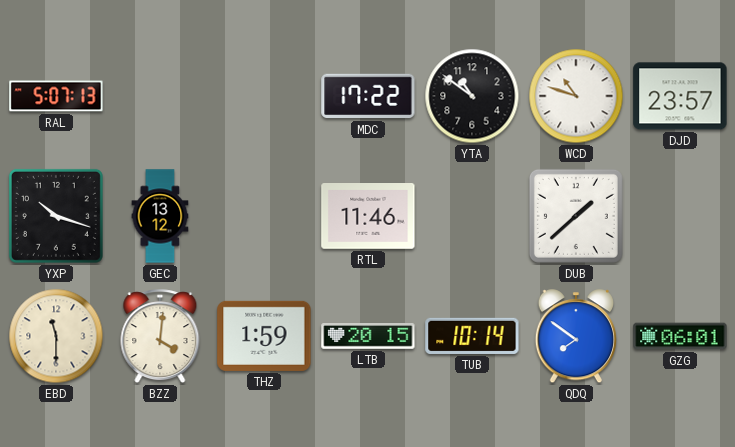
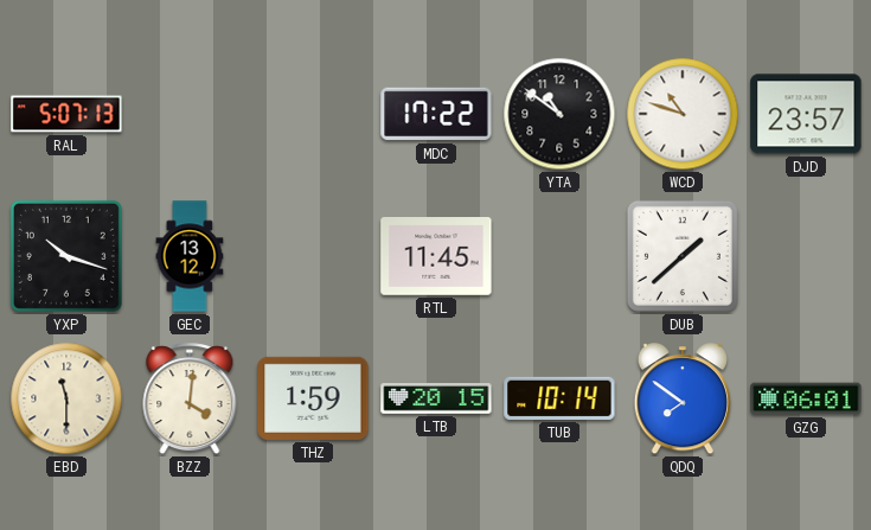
RTL: 11:46 -> 11:45 (436, 257)
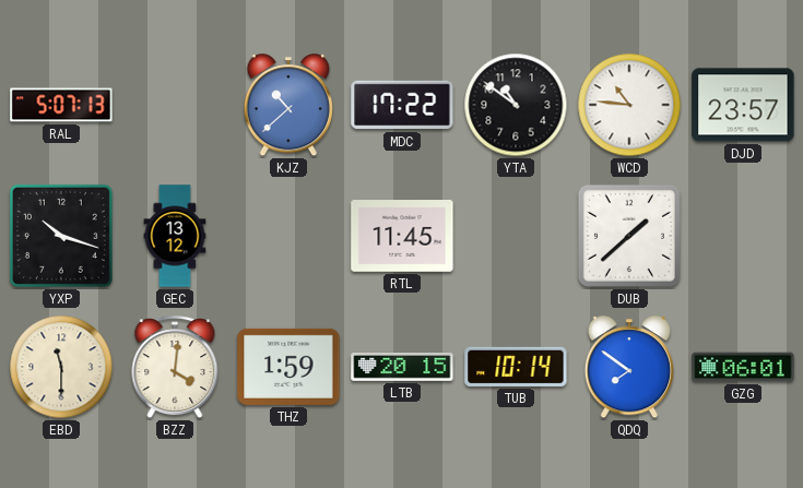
KJZ: none -> 10:38 (287, 106)
WCD: 10:48 -> 10:46 (629, 105)
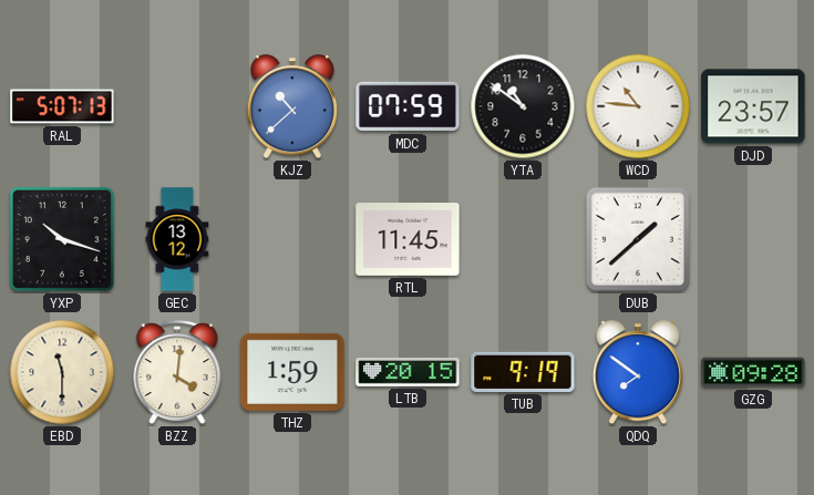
MDC: 17:22 -> 07:59 (408, 106)
TUB: 10:14 -> 9:19 (523, 372)
GZG: 06:01 -> 09:28 (753, 372)
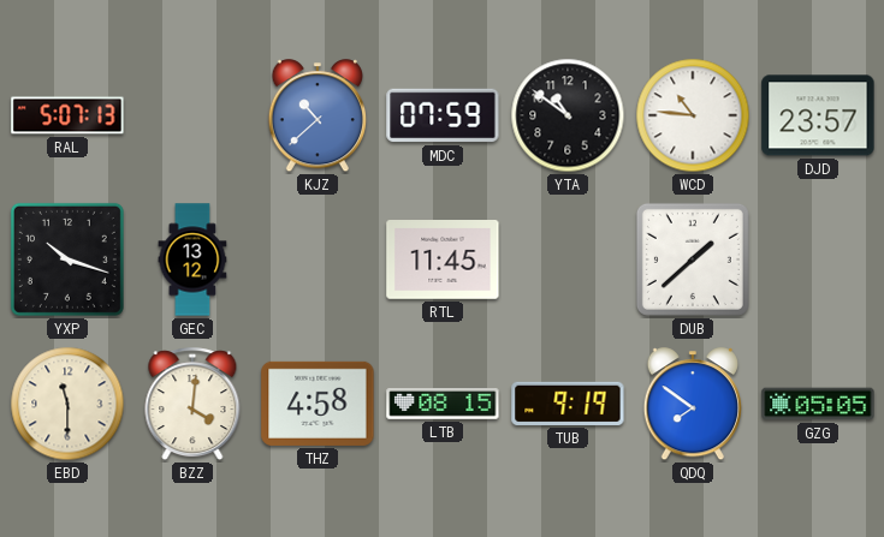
THZ: 1:59 -> 4:58 (318, 404)
LTB: 20:15 -> 08:15 (443, 405)
GZG: 09:28 -> 05:05 (818, 404)
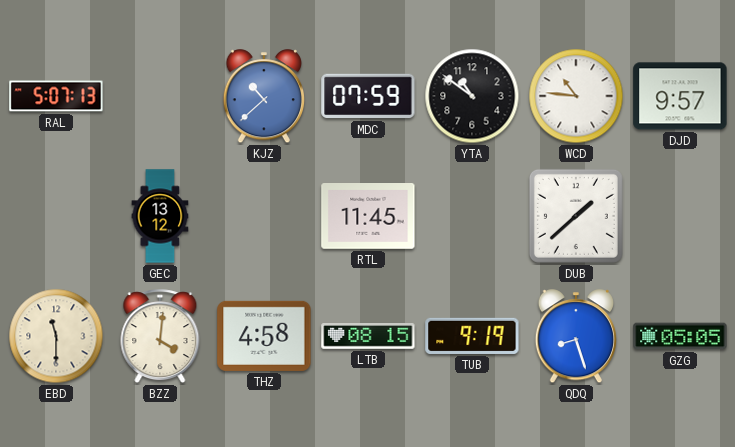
DJD: 23:57 -> 9:57 (680, 96)
YXP: 10:18 -> none (67, 259)
QDQ: 7:51 -> 8:27 (575, 337)
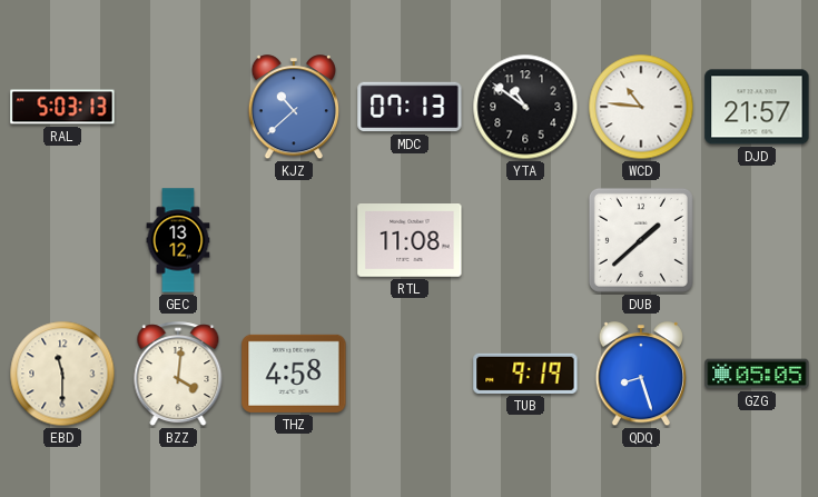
RAL: 5:07 -> 5:03 (62, 107)
MDC: 07:59 -> 07:13 (410, 107)
DJD: 9:57 -> 21:57 (757, 107)
RTL: 11:45 -> 11:08 (410, 241)
LTB: 08:15 -> none (368, 337)
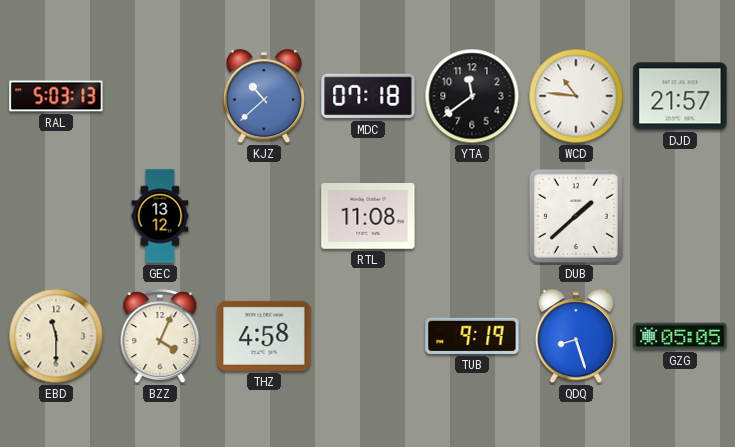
MDC: 07:13 -> 07:18 (368, 96)
YTA: 10:51 -> 11:39 (472, 96)
BZZ: 4:01 -> 4:04 (160, 337)
